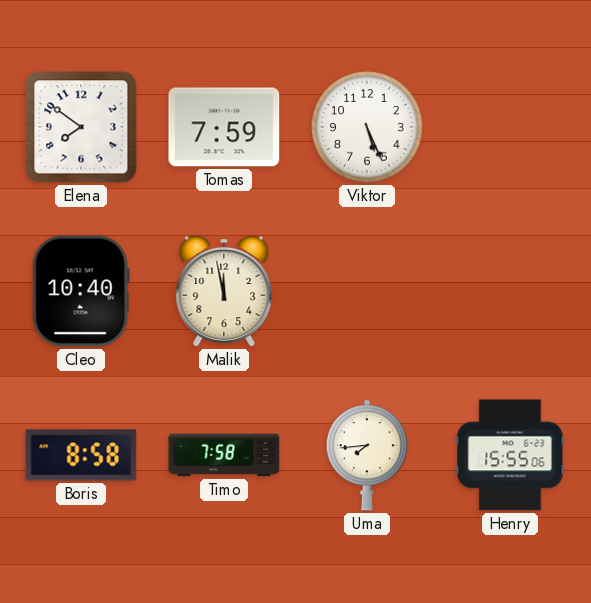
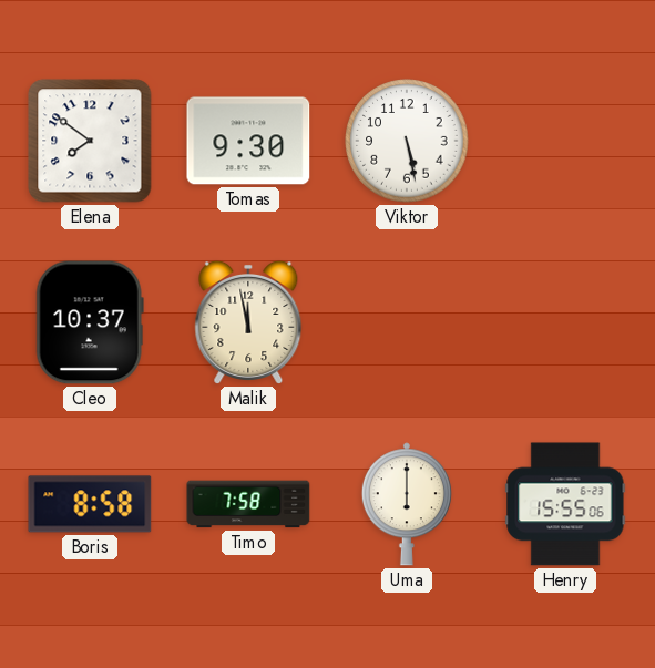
Tomas: 7:59 -> 9:30 (248, 141)
Viktor: 5:26 -> 5:28 (407, 141)
Cleo: 10:40 -> 10:37 (90, 322)
Uma: 7:44 -> 6:00 (407, 504)
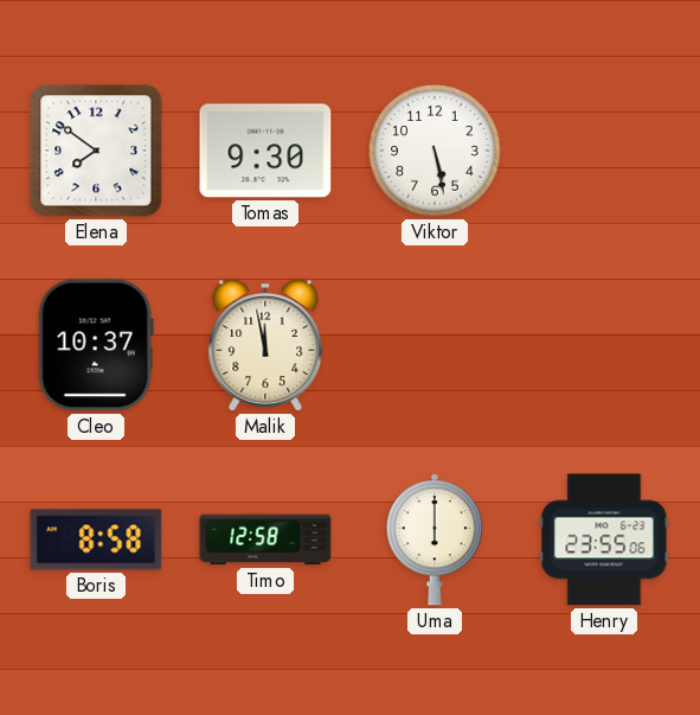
Timo: 7:58 -> 12:58 (265, 540)
Henry: 15:55 -> 23:55 (604, 540)
